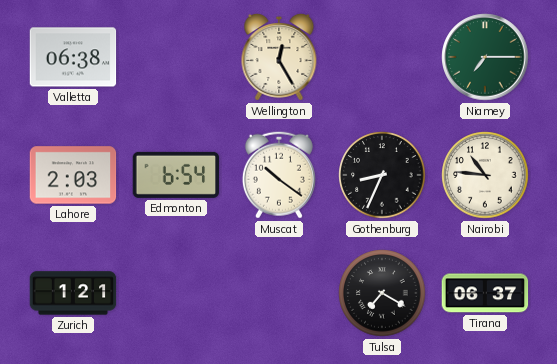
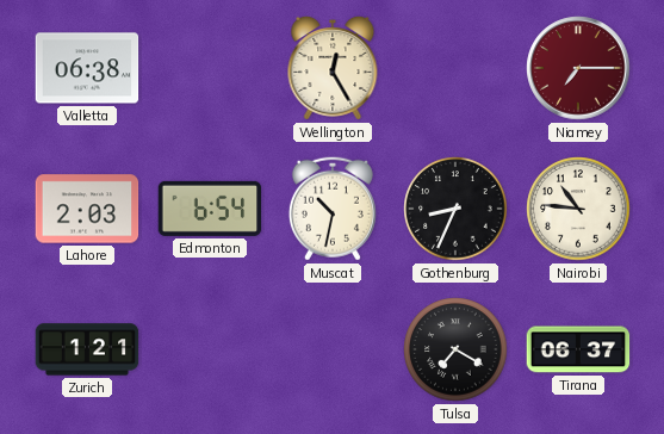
Niamey dial: green -> burgundy (578, 68)
Muscat: 10:21 -> 10:32 (333, 209)
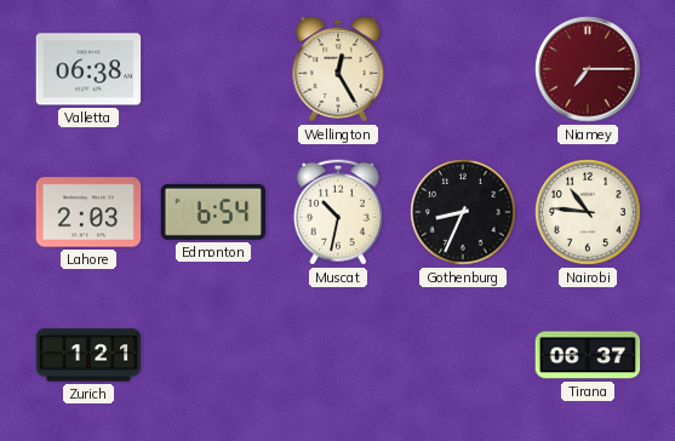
Tulsa: 7:20 -> none (455, 349)
